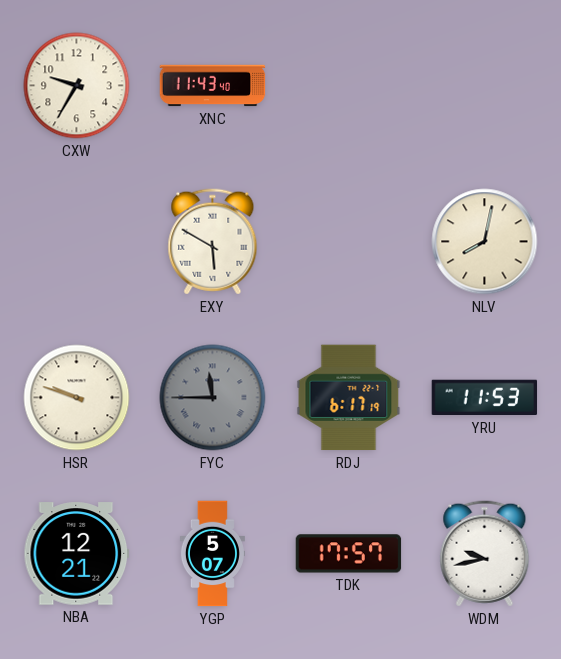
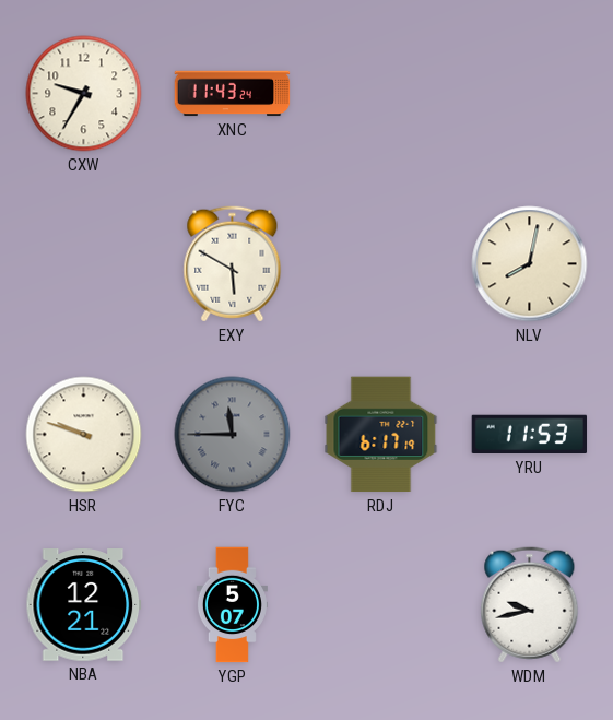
XNC: 11:43:40 -> 11:43:24 (233, 94)
TDK: 17:57 -> none (349, 554)
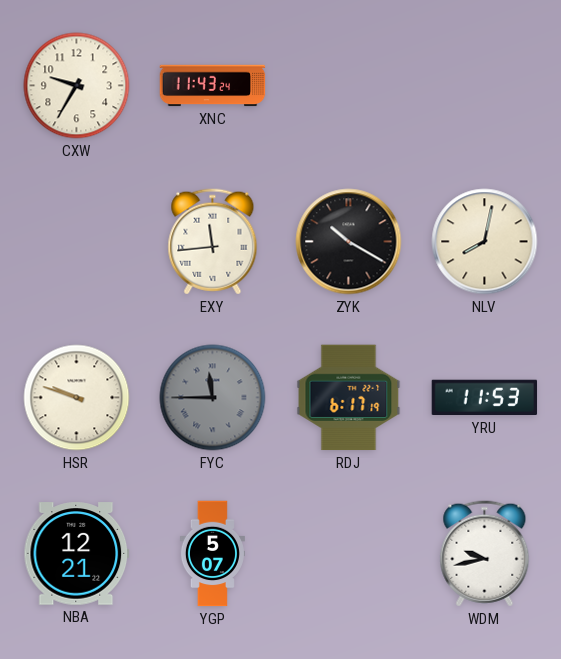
EXY: 5:50 -> 11:44 (213, 242)
ZYK: none -> 10:20 (349, 242)
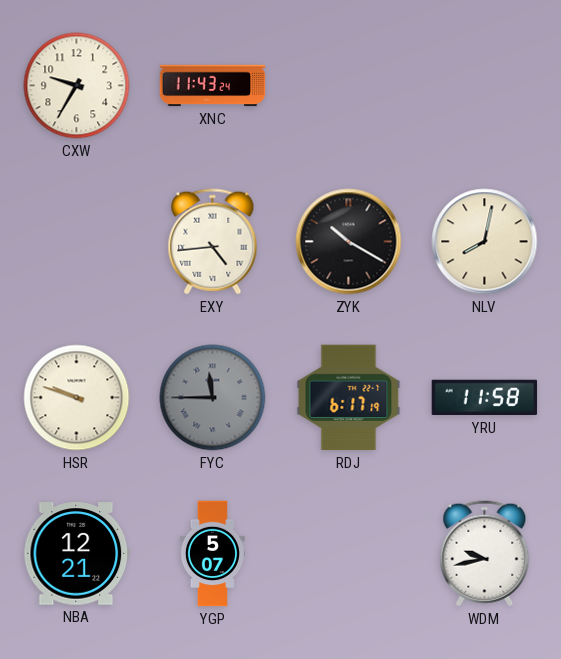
EXY: 11:44 -> 4:44 (213, 242)
YRU: 11:53 -> 11:58 (485, 398)
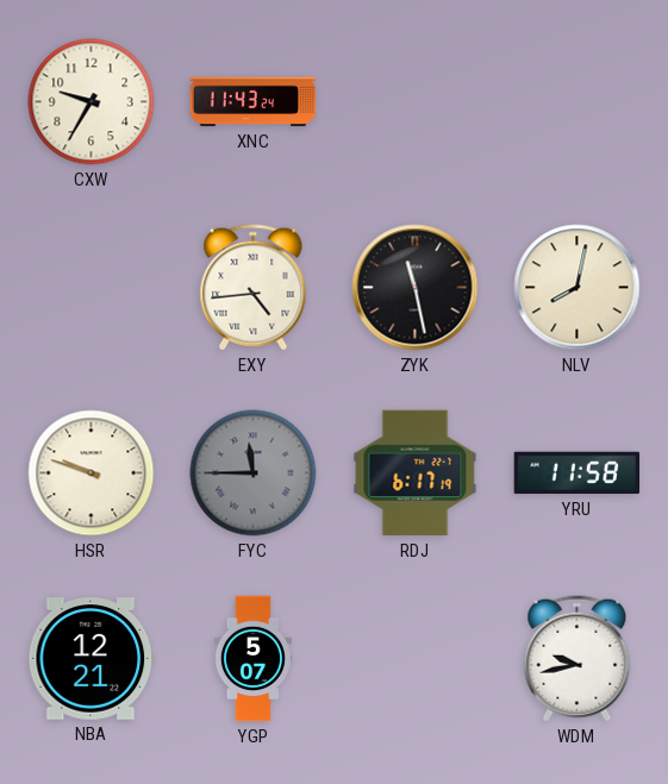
ZYK: 10:20 -> 11:28 (416, 288)
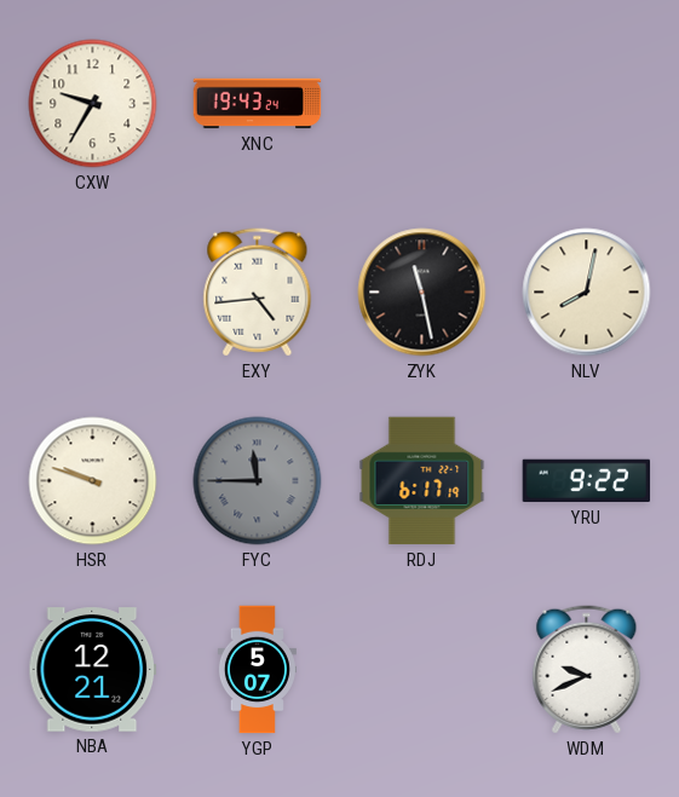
XNC: 11:43 -> 19:43 (258, 104)
YRU: 11:58 -> 9:22 (587, 481)
WDM: 9:43 -> 9:41 (587, 670)
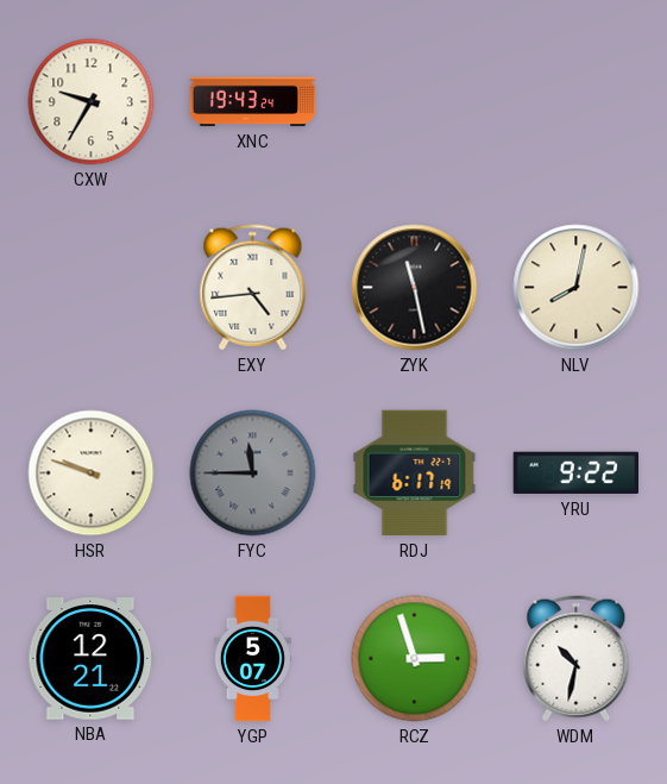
RCZ: none -> 2:57 (415, 659)
WDM: 9:41 -> 10:32 (577, 659)
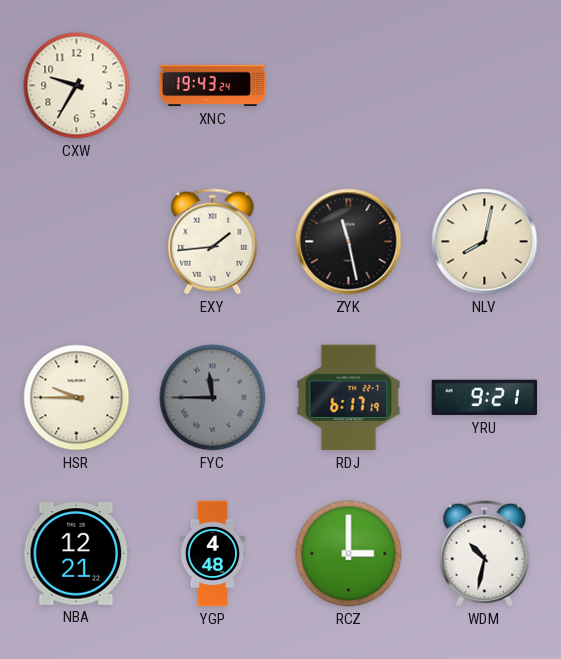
EXY: 4:44 -> 1:44 (213, 242)
HSR: 9:48 -> 9:45 (77, 398)
YRU: 9:22 -> 9:21 (485, 398)
YGP: 5:07 -> 4:48 (212, 554)
RCZ: 2:57 -> 3:00 (349, 554)
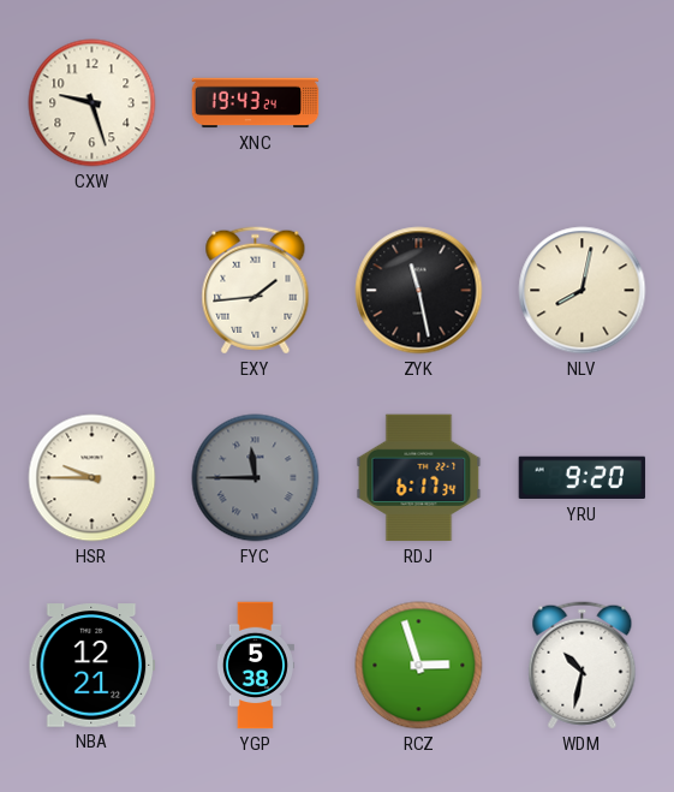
CXW: 9:35 -> 9:27 (93, 103)
RDJ: 6:17:19 -> 6:17:34 (419, 478)
YRU: 9:21 -> 9:20 (583, 478)
YGP: 4:48 -> 5:38 (255, 666)
RCZ: 3:00 -> 2:57 (419, 666)
